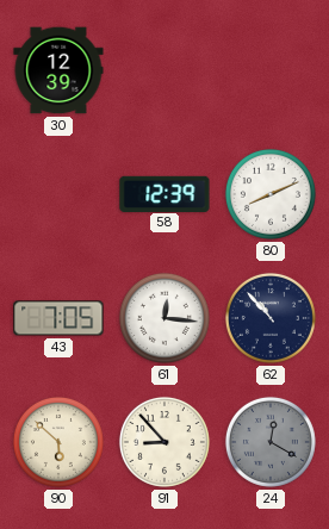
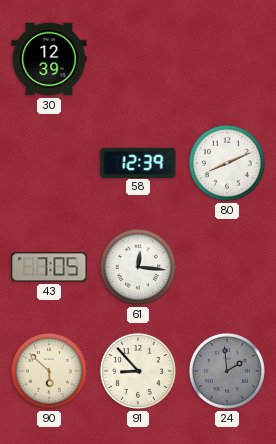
62: 10:53 -> none (271, 318)
24: 12:20 -> 1:59 (227, 371)
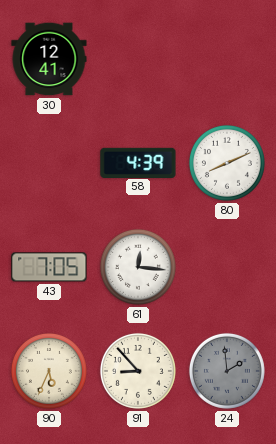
30: 12:39 -> 12:41 (49, 59)
58: 12:39 -> 4:39 (138, 162)
90: 5:52 -> 5:34 (49, 371)
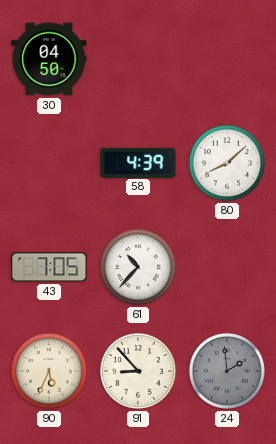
30: 12:41 -> 04:50 (49, 59)
80: 8:11 -> 8:08 (227, 163)
61: 12:16 -> 10:37 (138, 267)
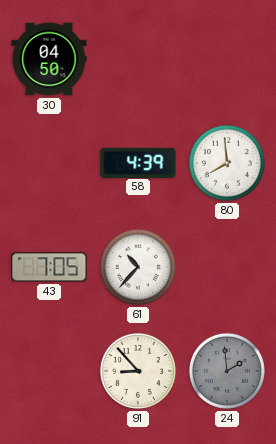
80: 8:08 -> 7:59 (227, 163)
90: 5:34 -> none (49, 371)
